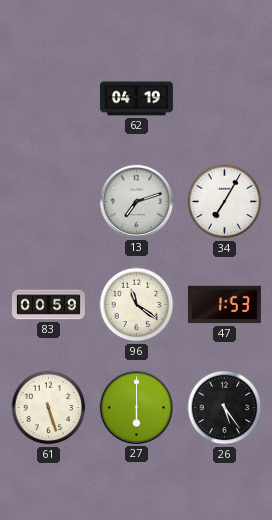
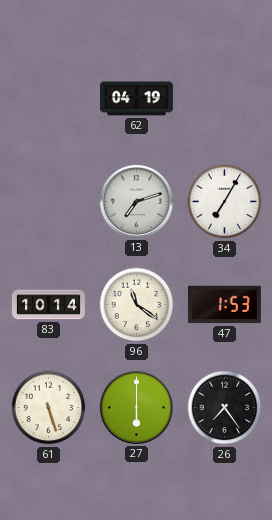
83: 00:59 -> 10:14 (48, 305)
26: 5:24 -> 7:24 (225, 408)
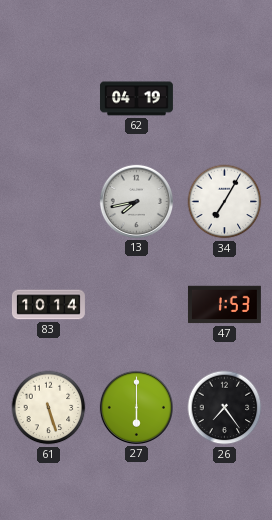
13: 7:12 -> 7:43 (136, 201)
96: 11:21 -> none (137, 305)
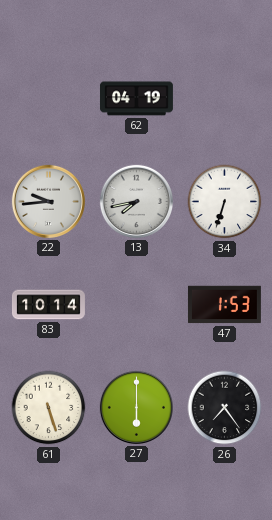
22: none -> 9:44 (48, 201)
34: 7:05 -> 6:33 (225, 202)
